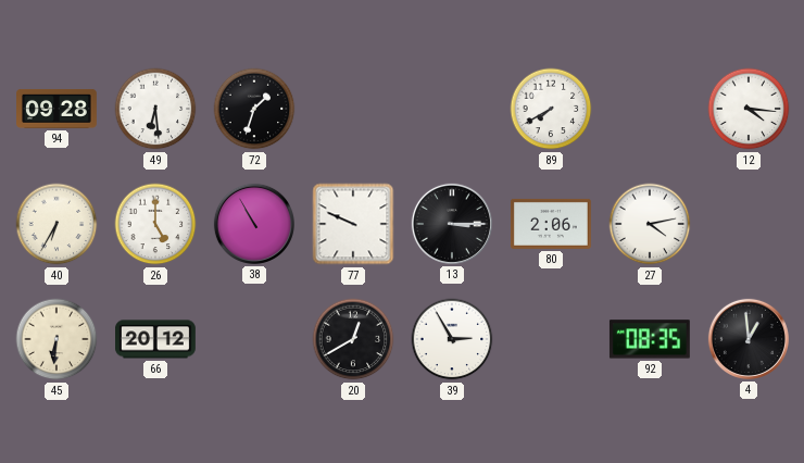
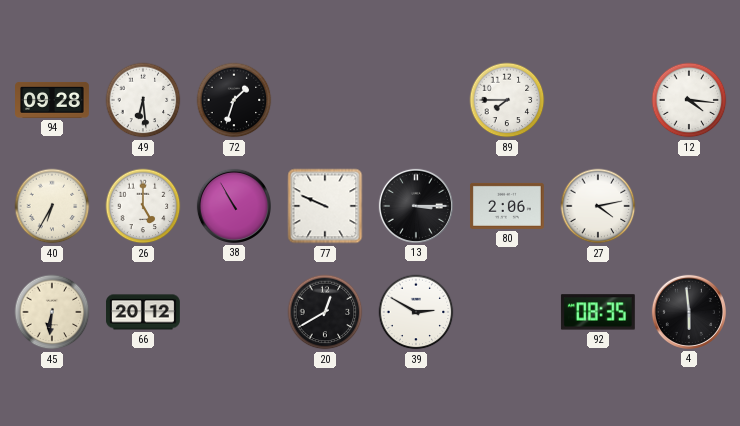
89: 7:40 -> 7:45 (507, 100)
39: 2:55 -> 2:50 (416, 312)
4: 12:59 -> 5:59 (689, 312)
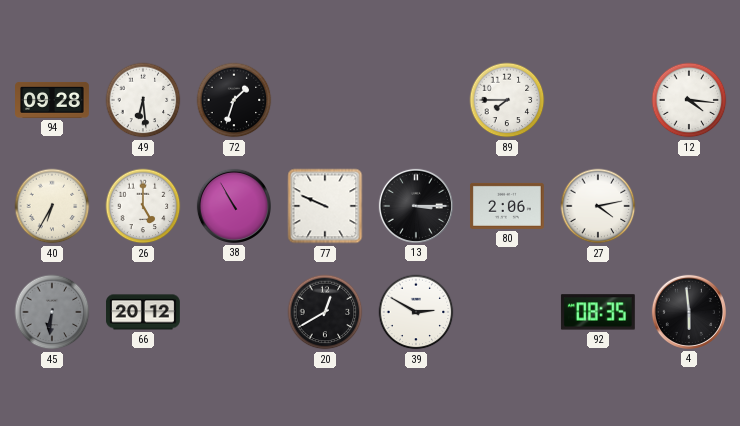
45 dial: cream -> grey (52, 312)
